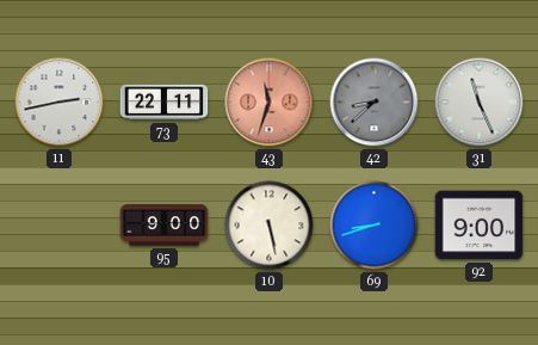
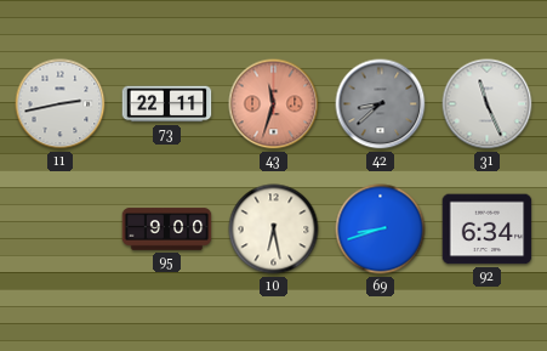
10: 5:28 -> 6:28 (274, 230)
92: 9:00 -> 6:34 (488, 230)
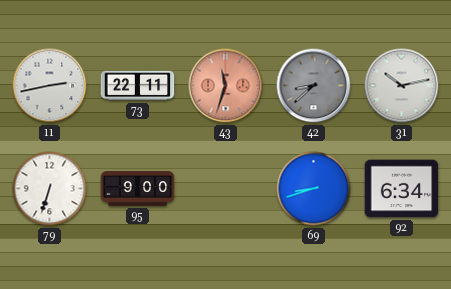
31: 11:26 -> 10:13 (402, 86)
79: none -> 6:33 (50, 189)
10: 6:28 -> none (274, 230)
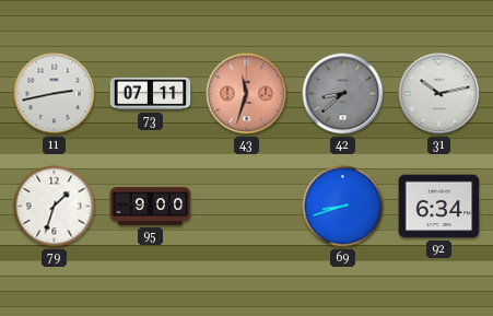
73: 22:11 -> 07:11 (151, 94)
79: 6:33 -> 1:33 (55, 207)
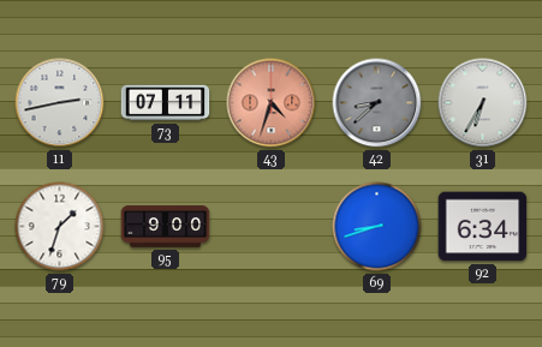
43: 11:33 -> 4:33 (272, 103)
31: 10:13 -> 6:35 (483, 103)
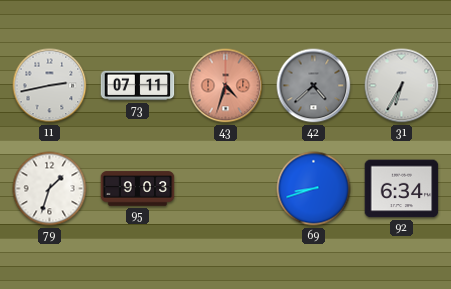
42: 8:38 -> 4:38 (314, 86)
95: 9:00 -> 9:03 (138, 189)
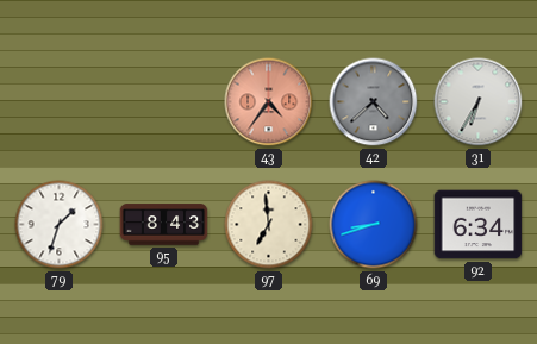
11: 2:43 -> none (50, 86)
73: 07:11 -> none (138, 86)
43: 4:33 -> 4:36 (269, 102)
95: 9:03 -> 8:43 (164, 225)
97: none -> 6:59 (269, 225)
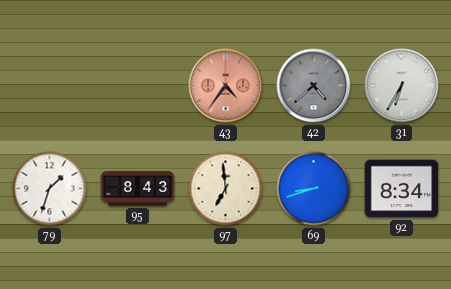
92: 6:34 -> 8:34 (402, 189)
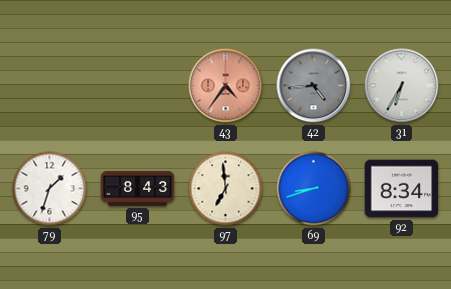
42: 4:38 -> 4:44 (314, 86)
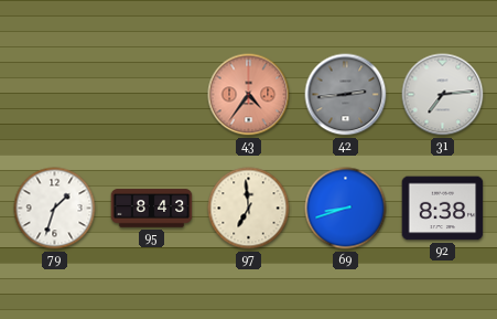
42: 4:44 -> 2:44 (346, 95)
31: 6:35 -> 7:14 (443, 95)
92: 8:34 -> 8:38 (443, 209)
